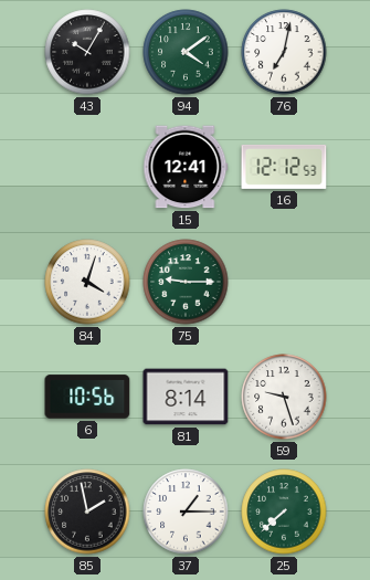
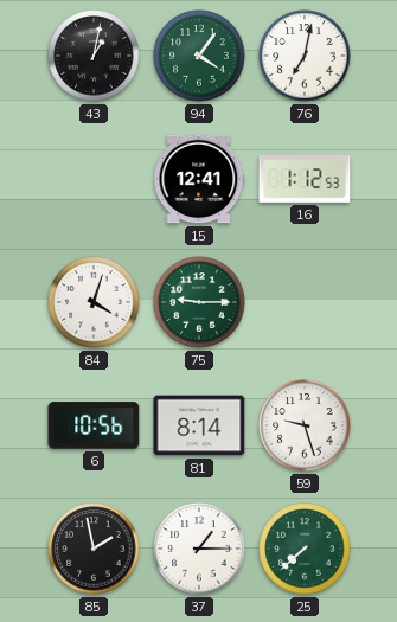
43: 10:05 -> 1:02 (94, 56)
94: 4:09 -> 4:06 (199, 56)
16: 12:12 -> 1:12 (305, 179)
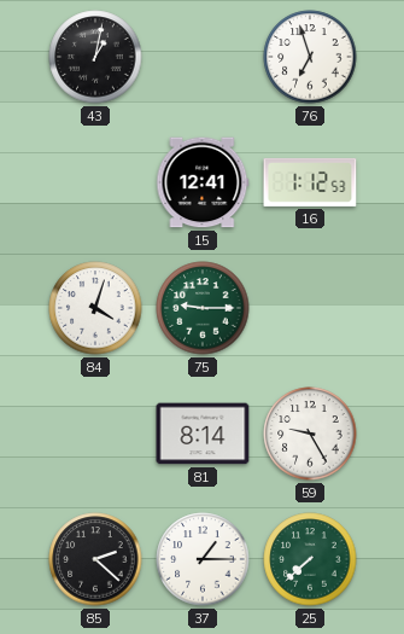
94: 4:06 -> none (199, 56)
76: 7:02 -> 6:57 (310, 57)
6: 10:56 -> none (94, 425)
59: 9:27 -> 9:25 (310, 434)
85: 1:58 -> 2:22 (95, 559)
